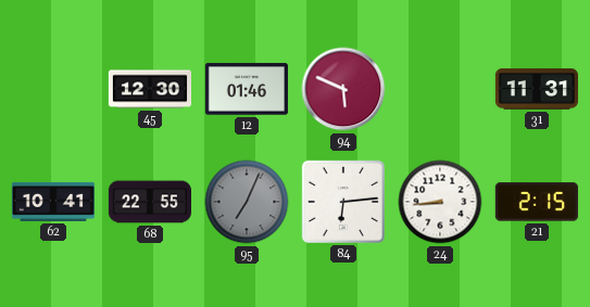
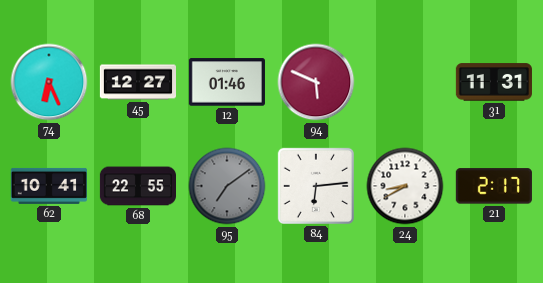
74: none -> 6:26 (49, 82)
45: 12:30 -> 12:27 (137, 82)
95: 7:04 -> 7:09 (227, 186)
24: 8:44 -> 8:40 (405, 186)
21: 2:15 -> 2:17 (494, 186)
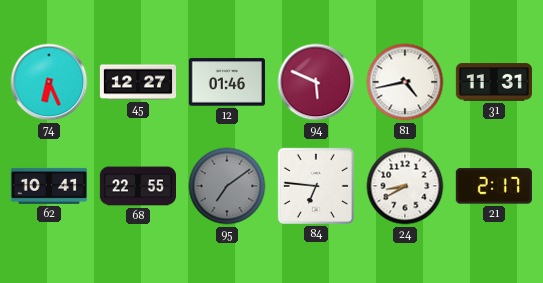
81: none -> 4:43 (405, 82)
84: 6:14 -> 6:46 (316, 186)
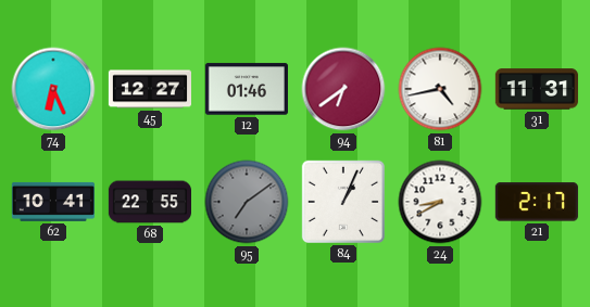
94: 5:49 -> 6:39 (343, 89)
84: 6:46 -> 1:04 (343, 202)
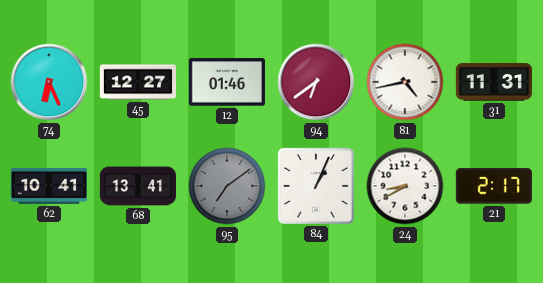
68: 22:55 -> 13:41 (137, 186)
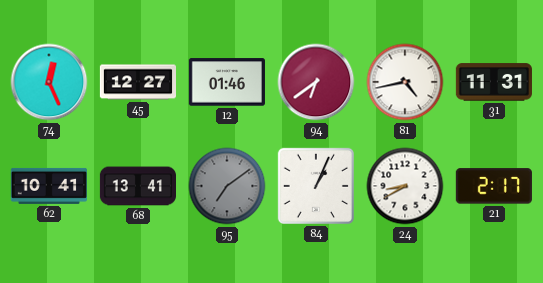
74: 6:26 -> 12:26 (49, 82)
